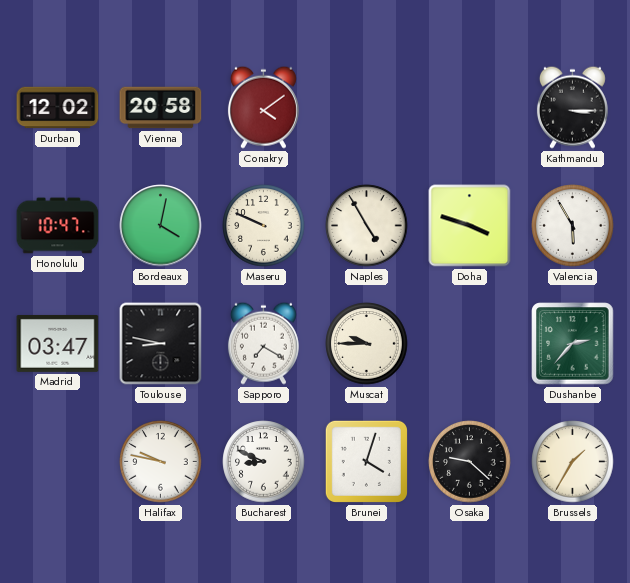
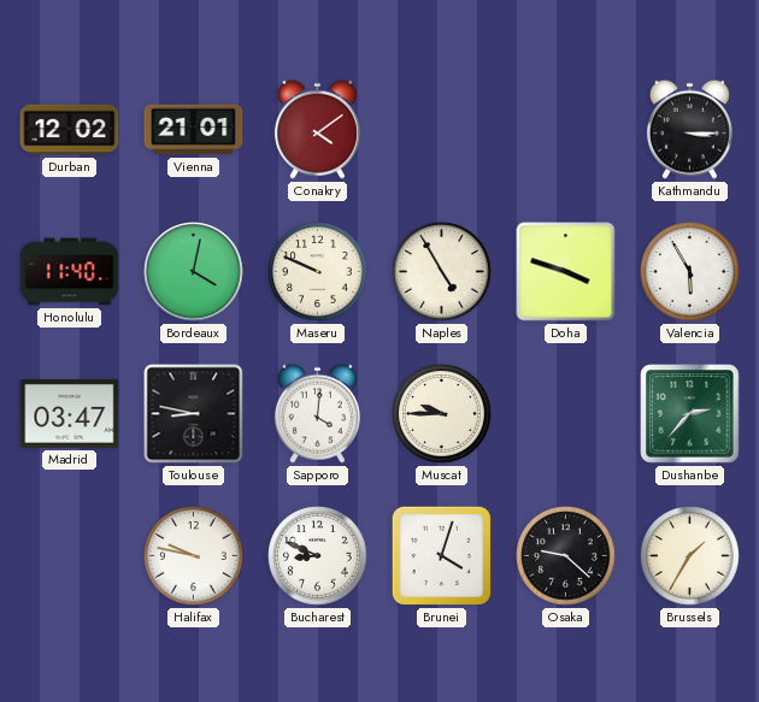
Vienna: 20:58 -> 21:01 (194, 130)
Honolulu: 10:47 -> 11:40 (70, 272)
Sapporo: 7:20 -> 4:01 (317, 413)
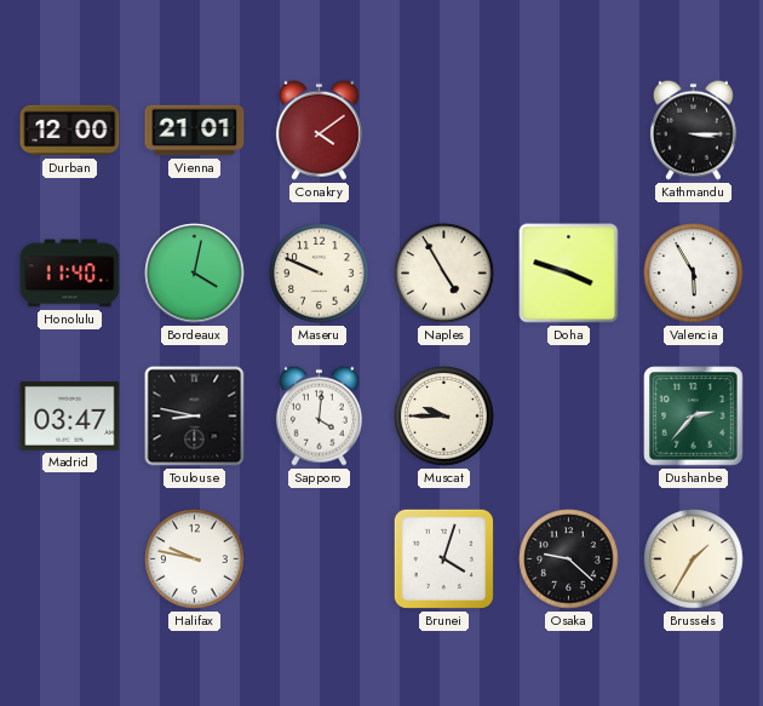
Durban: 12:02 -> 12:00 (70, 131)
Bucharest: 8:49 -> none (318, 556)
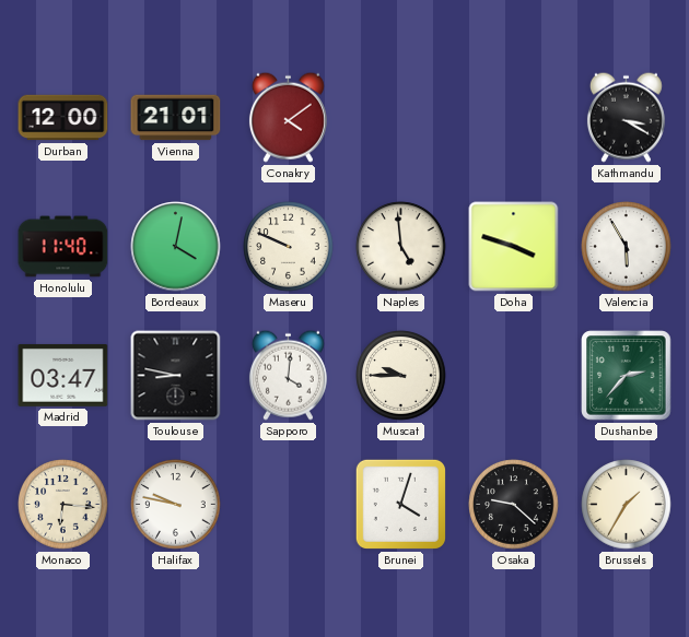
Kathmandu: 3:15 -> 3:20 (626, 117)
Naples: 4:55 -> 4:59 (401, 247)
Monaco: none -> 6:16 (63, 505)
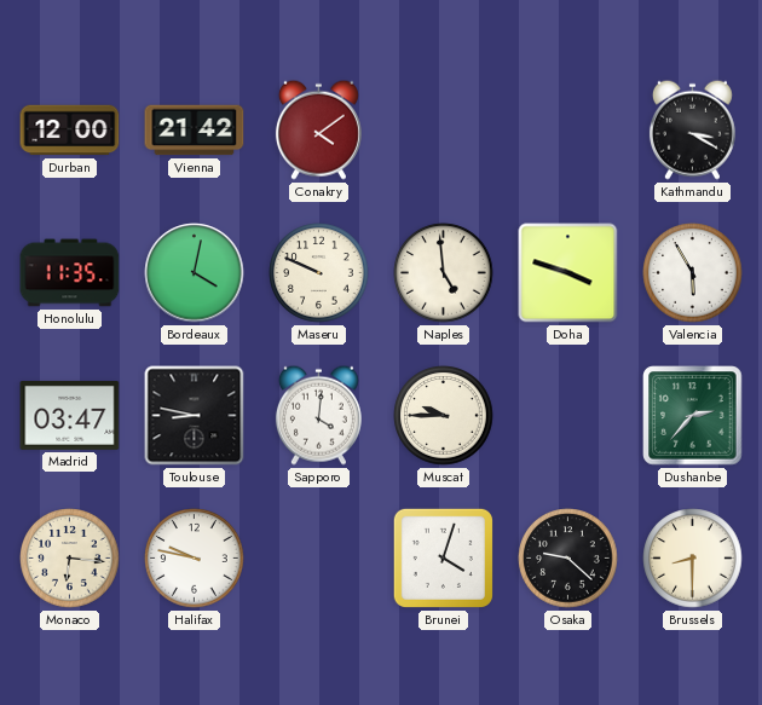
Vienna: 21:01 -> 21:42 (195, 131)
Honolulu: 11:40 -> 11:35 (70, 273)
Brussels: 1:35 -> 8:30 (693, 559)
